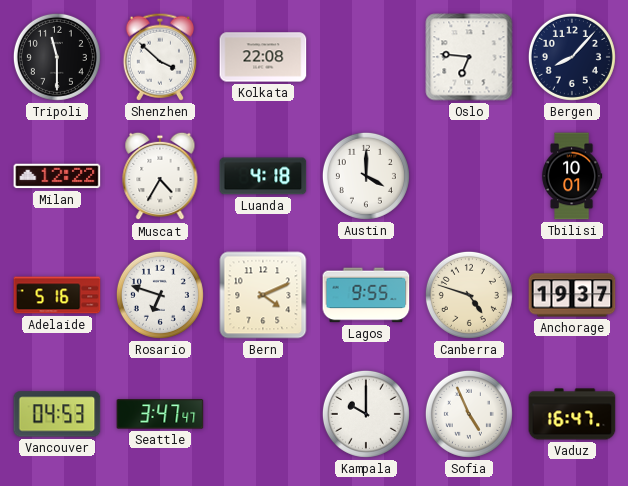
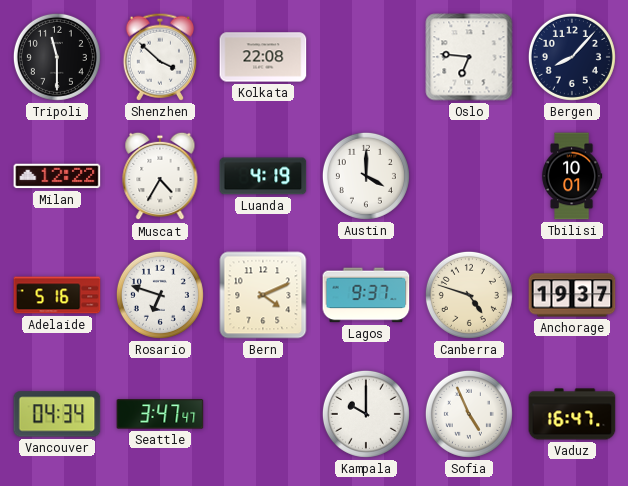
Luanda: 4:18 -> 4:19 (263, 176)
Lagos: 9:55 -> 9:37 (366, 295)
Vancouver: 04:53 -> 04:34 (57, 414)
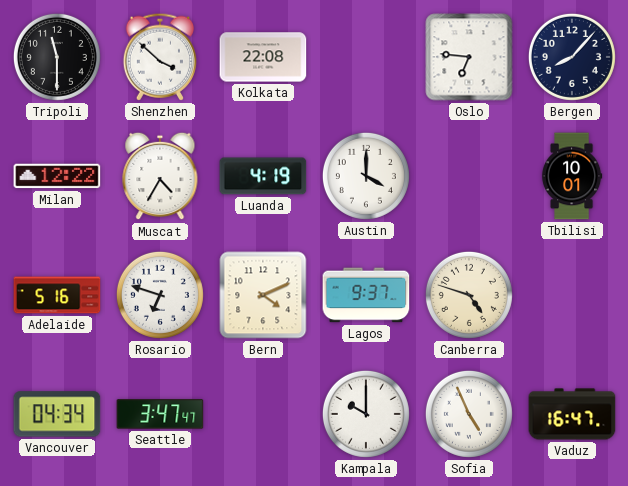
Anchorage: 19:37 -> none (572, 295)
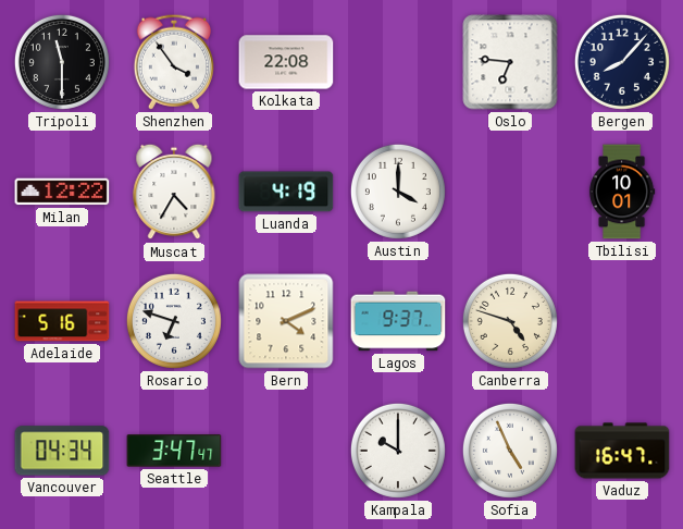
Shenzhen: 3:52 -> 3:54 (173, 62)
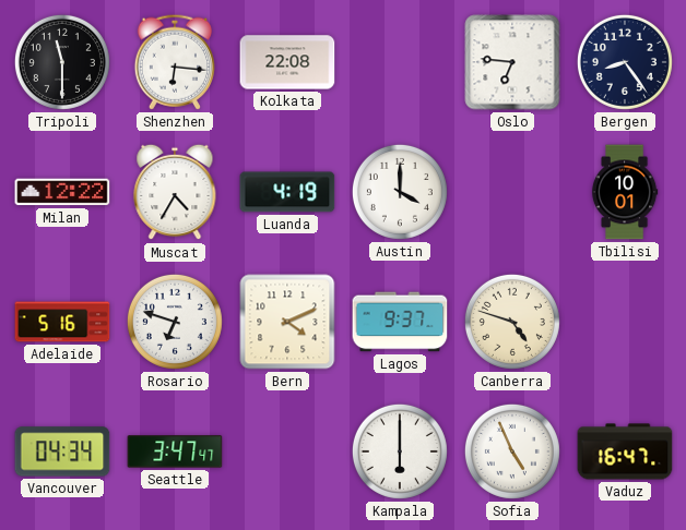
Shenzhen: 3:54 -> 6:16 (174, 62)
Bergen: 8:07 -> 8:24 (625, 62)
Kampala: 10:00 -> 6:00 (400, 451)
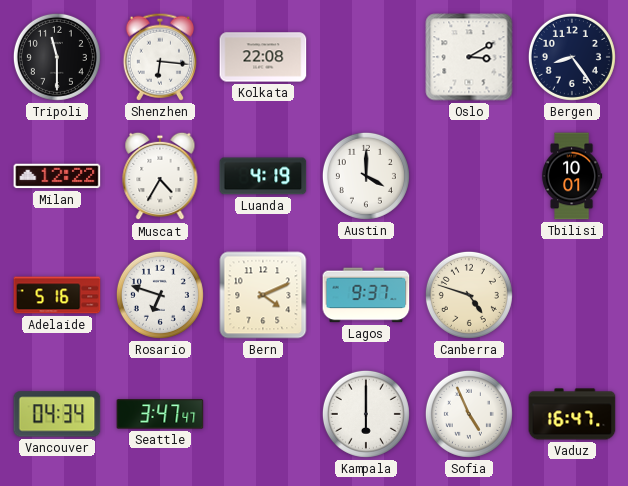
Oslo: 6:46 -> 3:10 (469, 57)
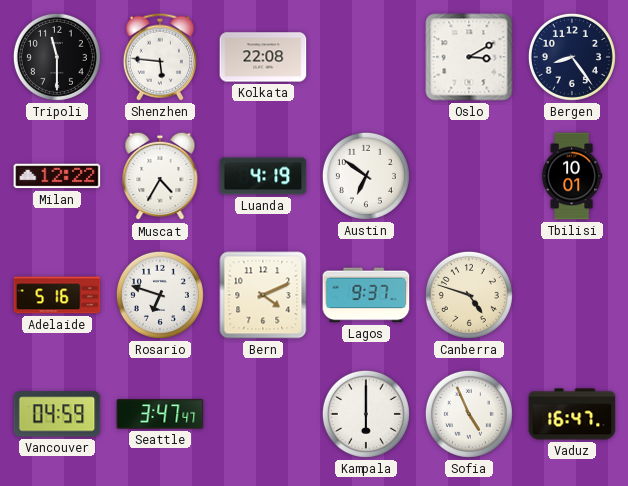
Shenzhen: 6:16 -> 5:46 (159, 57)
Austin: 4:00 -> 6:51 (366, 176)
Vancouver: 04:34 -> 04:59 (57, 414)
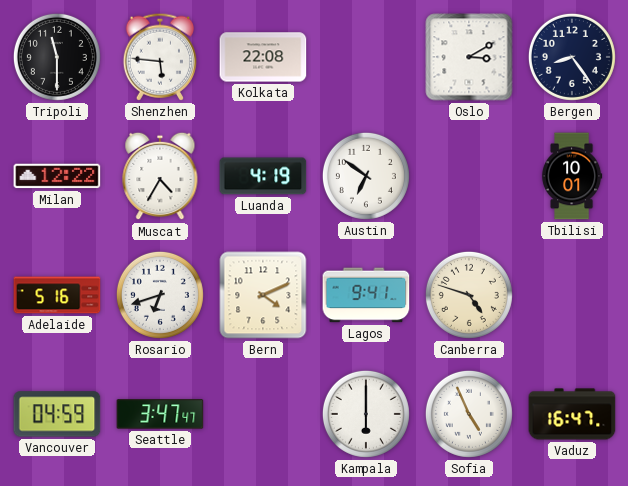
Rosario: 6:48 -> 6:42 (160, 295)
Lagos: 9:37 -> 9:41 (366, 295)
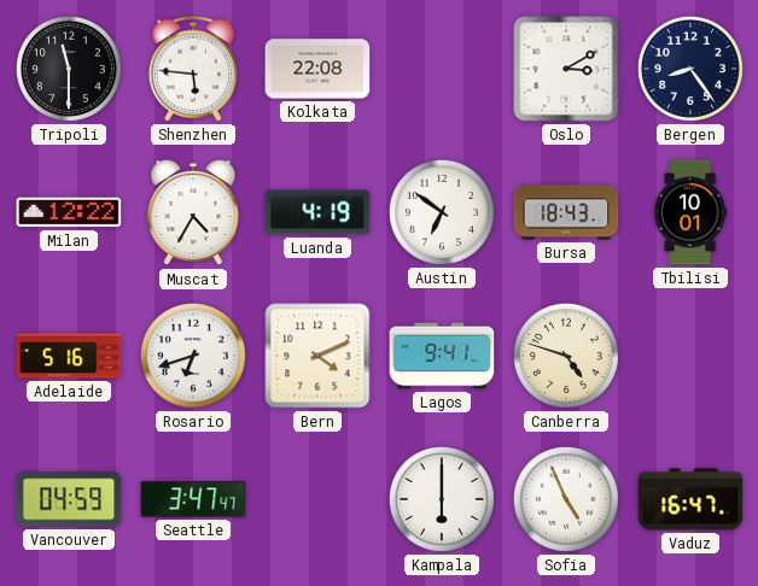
Bursa: none -> 18:43 (566, 212)
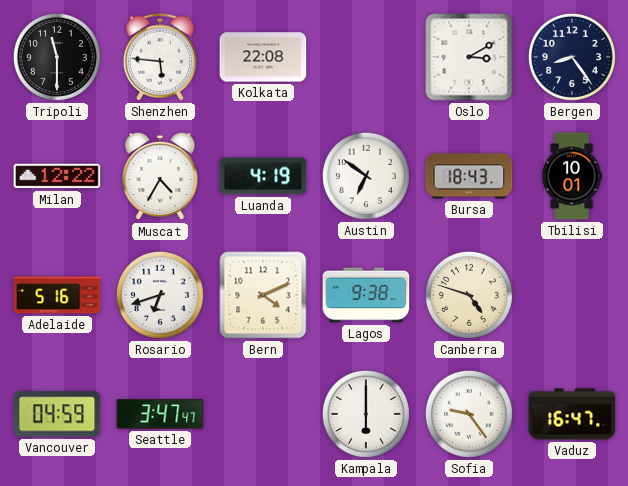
Lagos: 9:41 -> 9:38 (366, 295)
Sofia: 4:56 -> 9:24 (469, 414)
